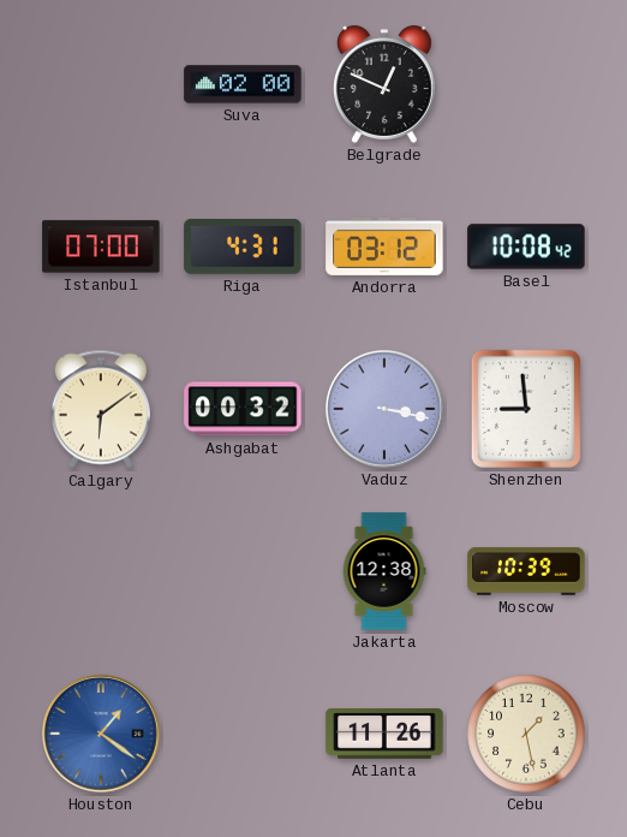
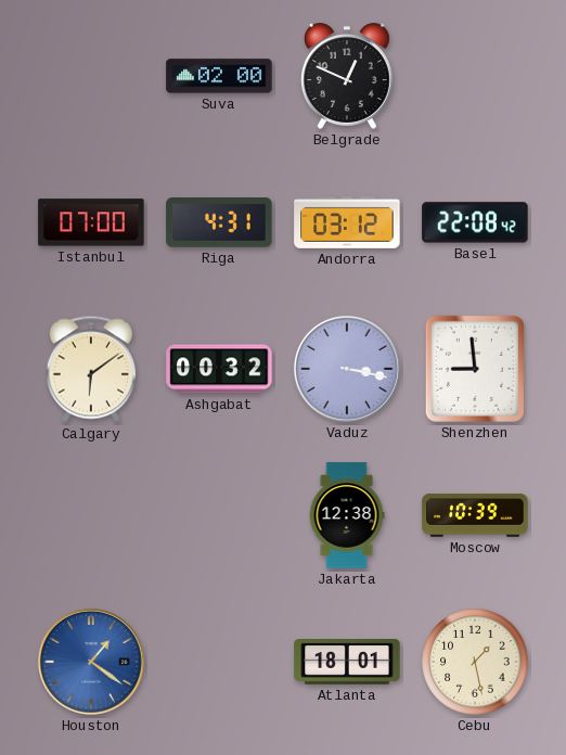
Basel: 10:08 -> 22:08 (475, 222)
Atlanta: 11:26 -> 18:01 (347, 662)
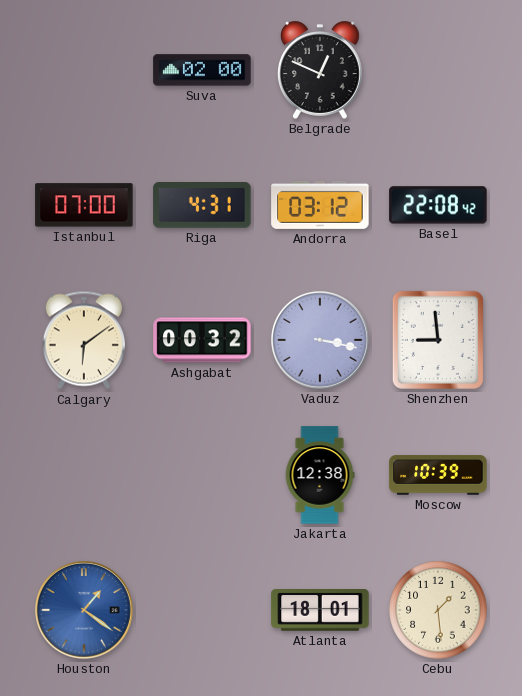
Cebu: 1:28 -> 1:29 (438, 610)
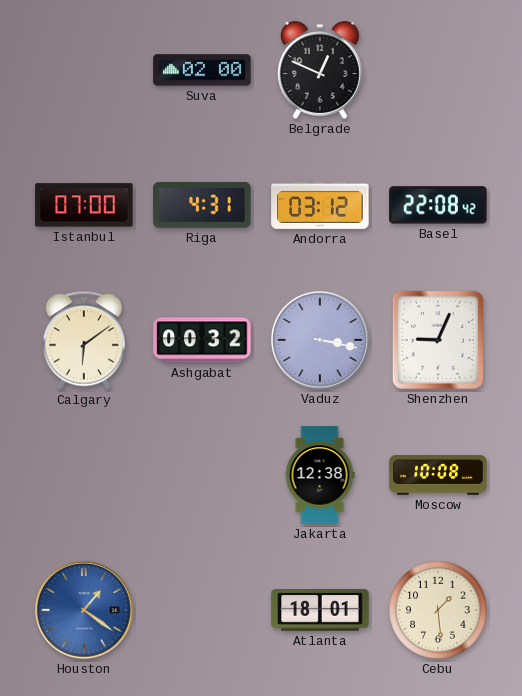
Shenzhen: 8:59 -> 9:04 (438, 340)
Moscow: 10:39 -> 10:08 (438, 475)
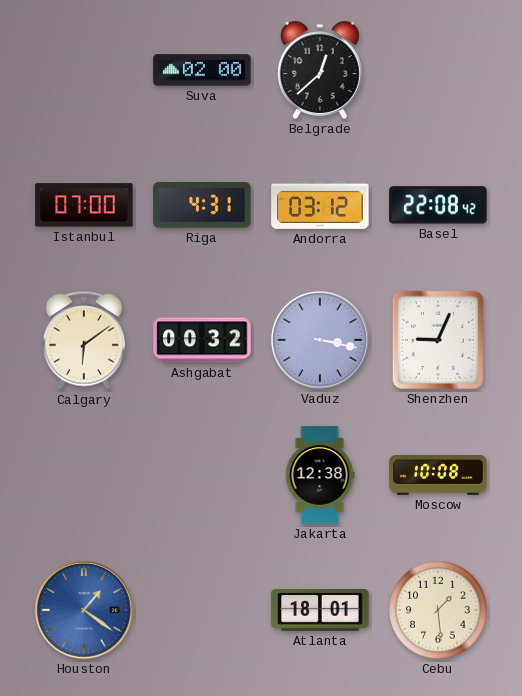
Belgrade: 12:49 -> 12:38 (320, 70)
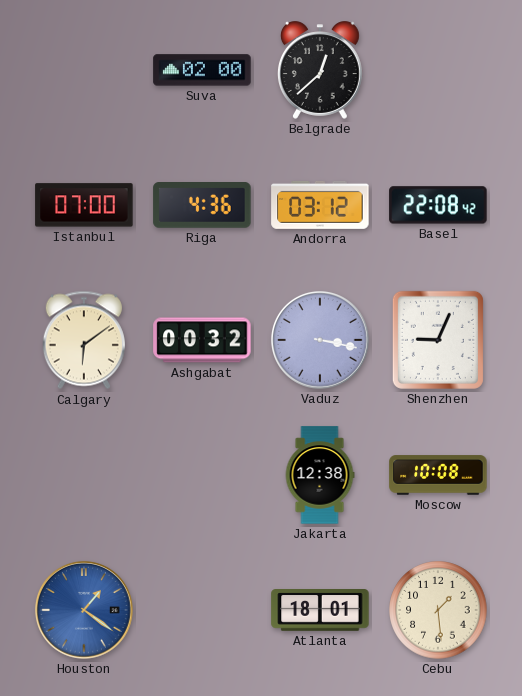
Riga: 4:31 -> 4:36 (202, 206)
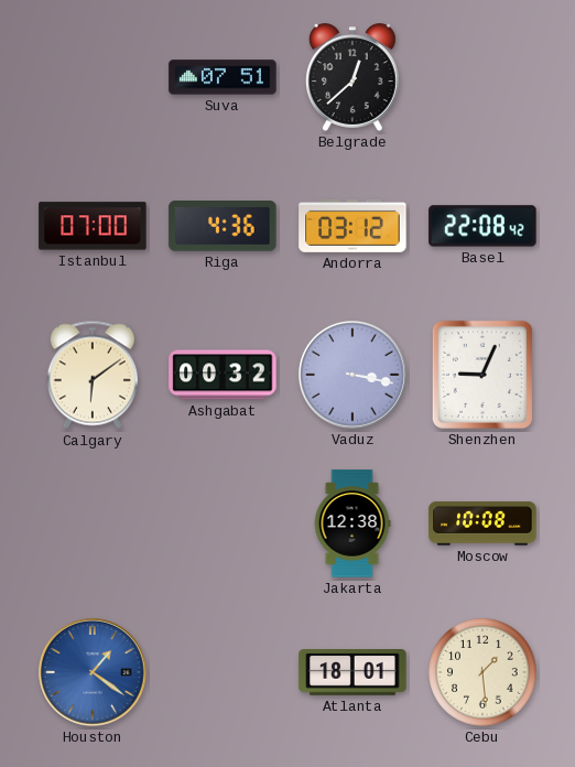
Suva: 02:00 -> 07:51 (223, 77)
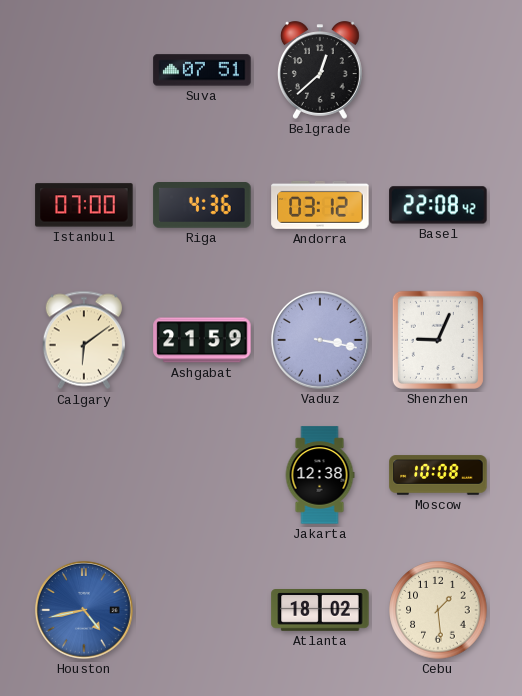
Ashgabat: 00:32 -> 21:59 (202, 340)
Houston: 1:21 -> 4:43 (84, 610)
Atlanta: 18:01 -> 18:02 (320, 610)
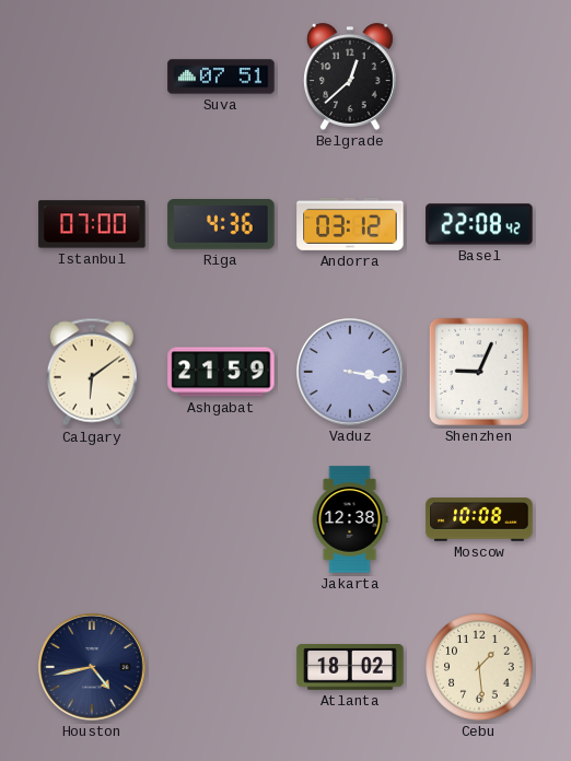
Houston dial: blue -> navy (92, 667)
